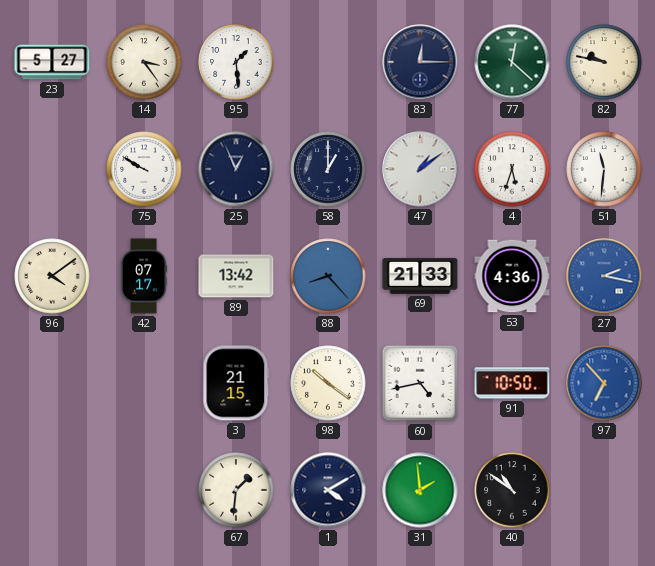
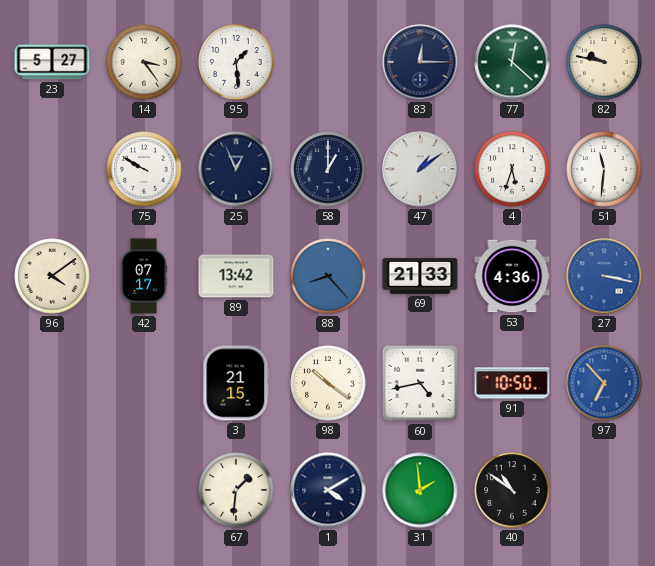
27: 2:17 -> 3:17 (604, 276)
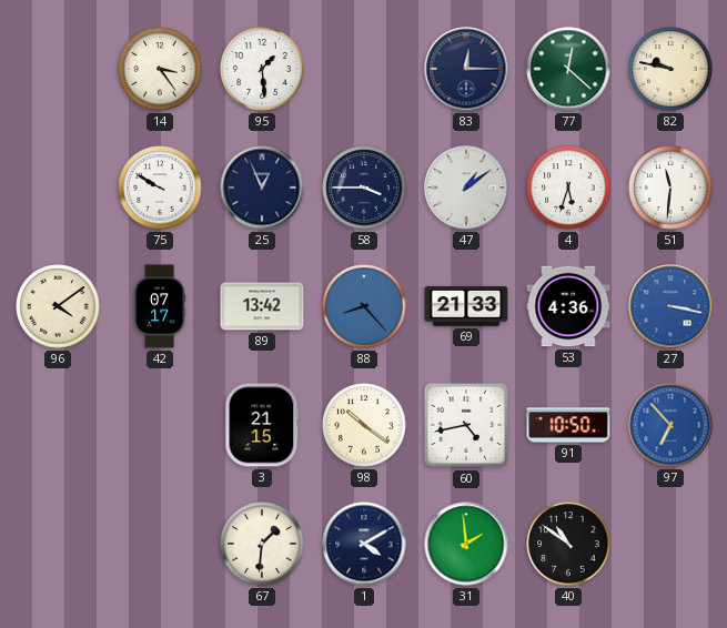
23: 5:27 -> none (52, 62)
58: 1:00 -> 3:45 (364, 188)
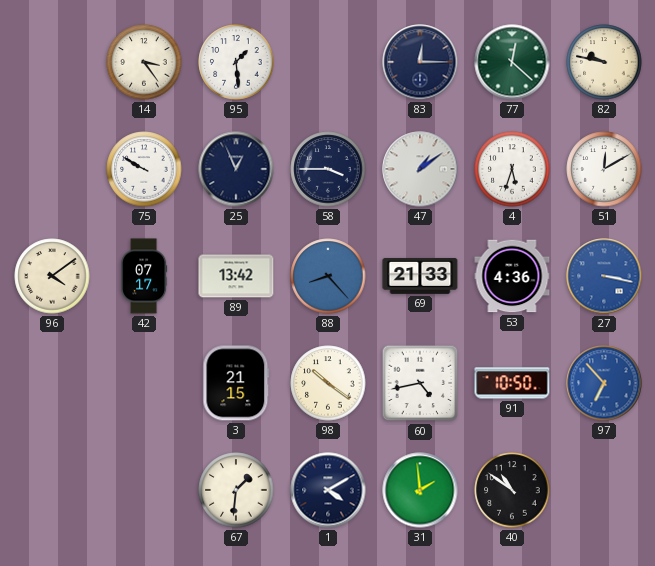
51: 11:31 -> 12:10 (604, 169)
